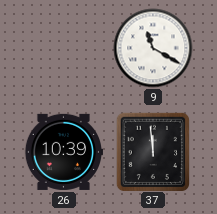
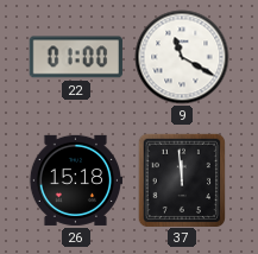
22: none -> 01:00 (76, 57)
26: 10:39 -> 15:18 (75, 180)
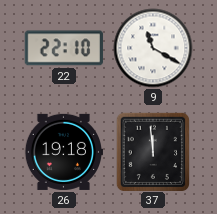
22: 01:00 -> 22:10 (64, 48)
26: 15:18 -> 19:18 (63, 152)
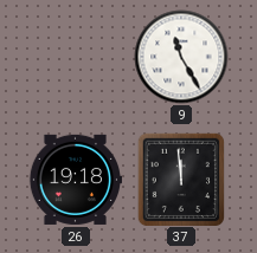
22: 22:10 -> none (64, 48)
9: 11:20 -> 11:25 (181, 57)
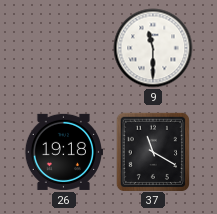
9: 11:25 -> 11:30 (153, 48)
37: 11:59 -> 11:20 (152, 151)
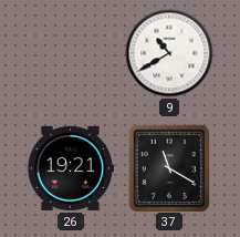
9: 11:30 -> 10:40 (169, 53)
26: 19:18 -> 19:21 (70, 168)
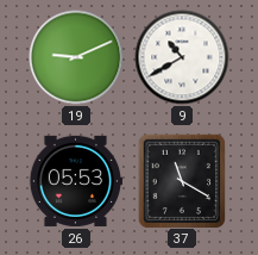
19: none -> 9:11 (76, 57)
26: 19:21 -> 05:53 (75, 181)
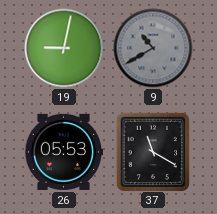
19: 9:11 -> 9:02 (64, 48)
9 dial: white -> grey (153, 48)
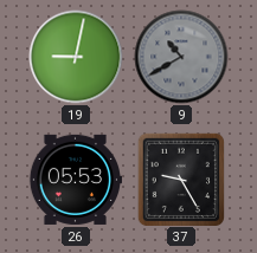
37: 11:20 -> 9:25 (180, 179)
